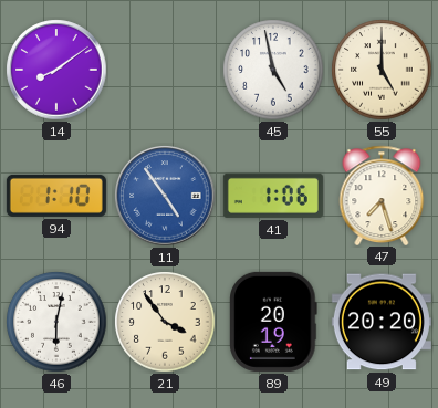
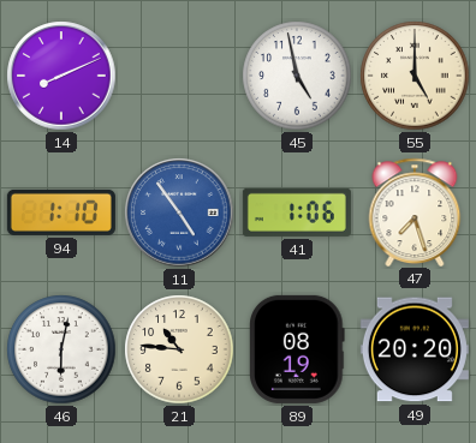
14: 8:09 -> 8:11 (61, 76)
21: 3:54 -> 10:46 (179, 349)
89: 20:19 -> 08:19 (297, 349)
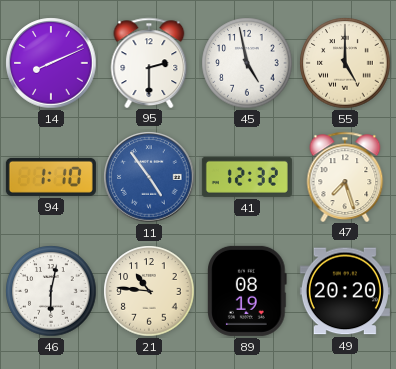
95: none -> 2:30 (149, 62)
41: 1:06 -> 12:32 (247, 177)
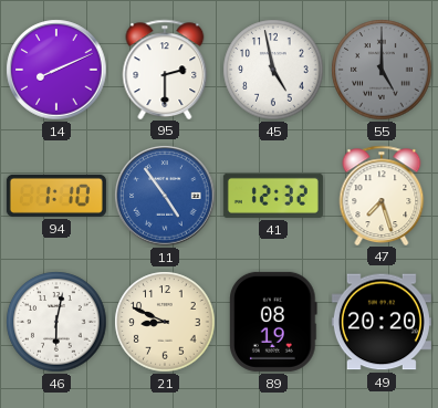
55 dial: cream -> grey (382, 70)
21: 10:46 -> 8:49 (165, 322)
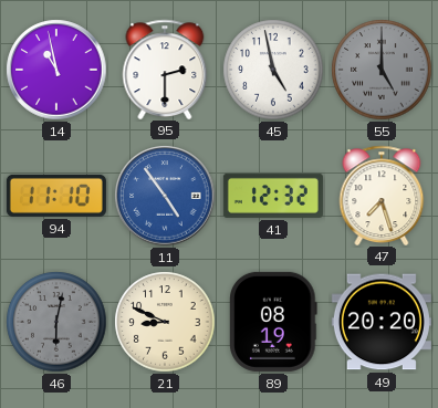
14: 8:11 -> 10:58 (56, 70)
94: 1:10 -> 11:10 (56, 196)
46 dial: white -> grey (56, 322)
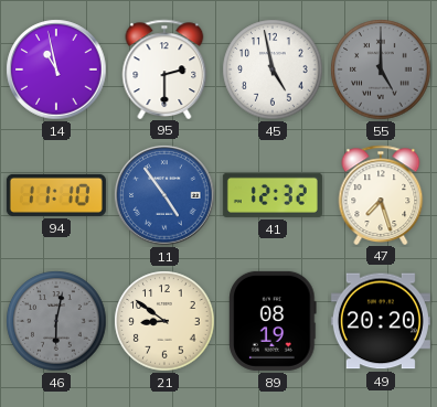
21: 8:49 -> 8:51 (164, 321)
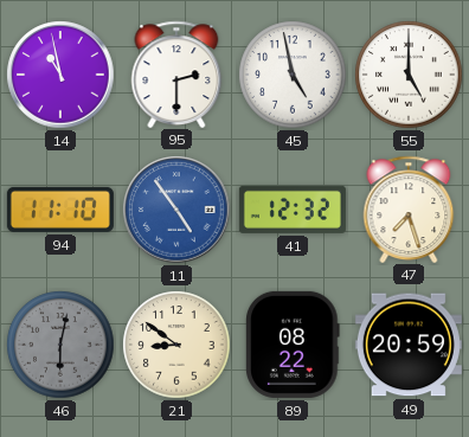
55 dial: grey -> white (409, 75)
89: 08:19 -> 08:22 (293, 345)
49: 20:20 -> 20:59 (409, 345)
